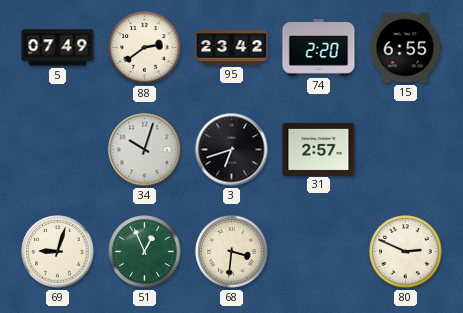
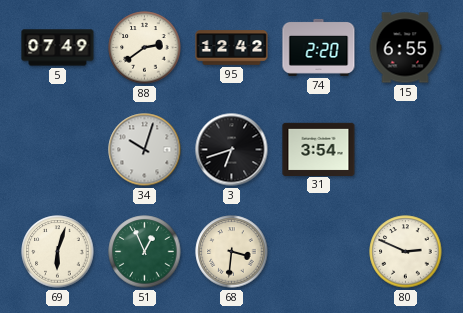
95: 23:42 -> 12:42 (232, 48)
31: 2:57 -> 3:54 (319, 149)
69: 9:03 -> 6:03 (58, 252)
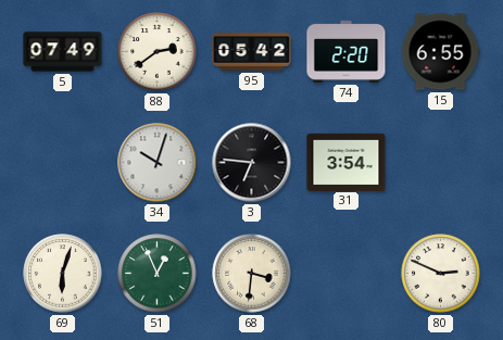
95: 12:42 -> 05:42 (252, 52)
3: 6:42 -> 6:46 (252, 163)
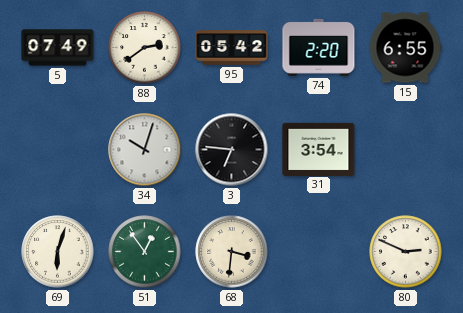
51: 12:56 -> 12:54 (145, 252)
